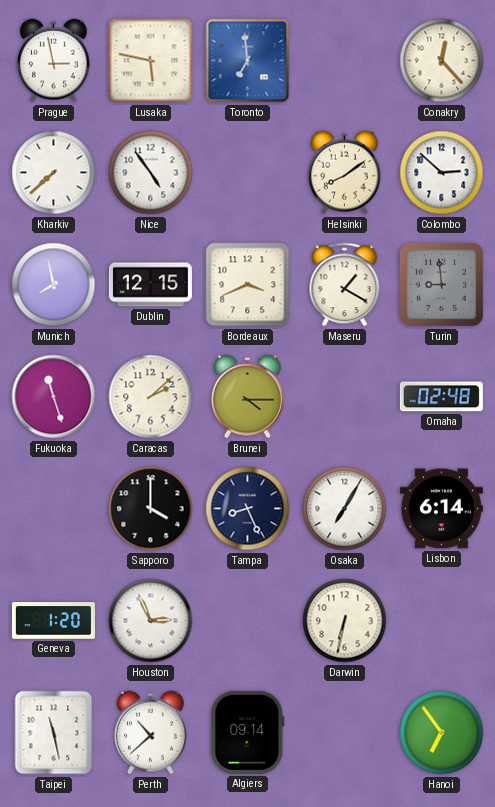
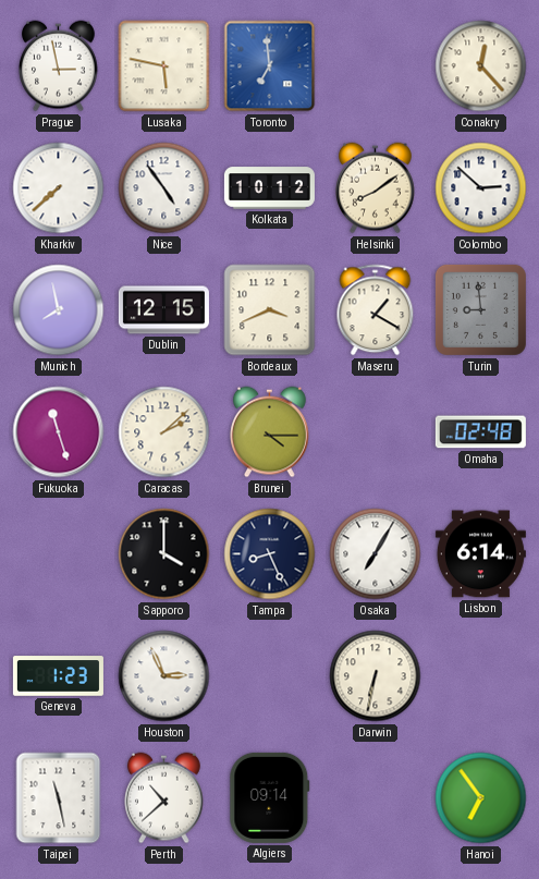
Kolkata: none -> 10:12 (269, 188)
Geneva: 1:20 -> 1:23 (58, 676)
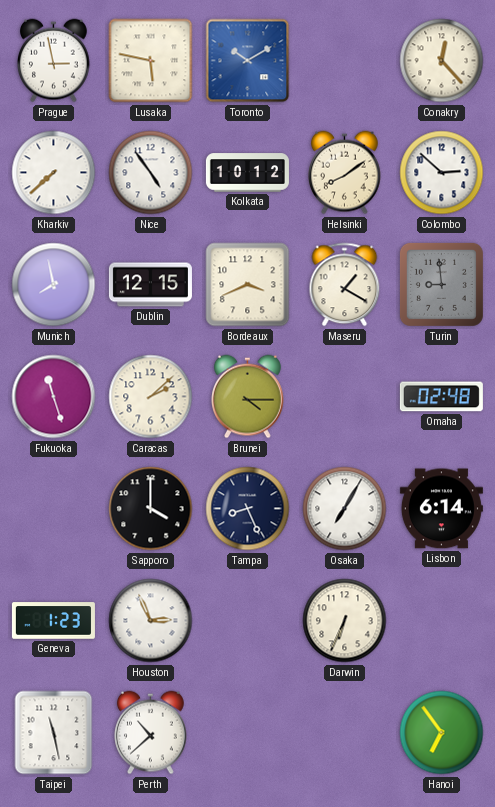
Toronto: 6:59 -> 10:10 (248, 61)
Darwin: 6:32 -> 6:34 (345, 621)
Algiers: 09:14 -> none (270, 797)
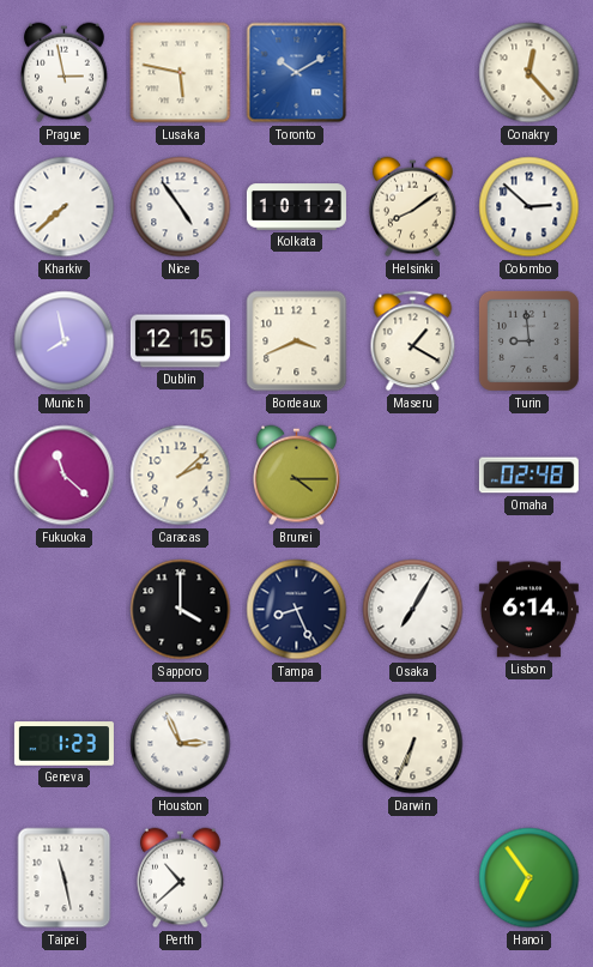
Fukuoka: 11:27 -> 11:22 (65, 476)
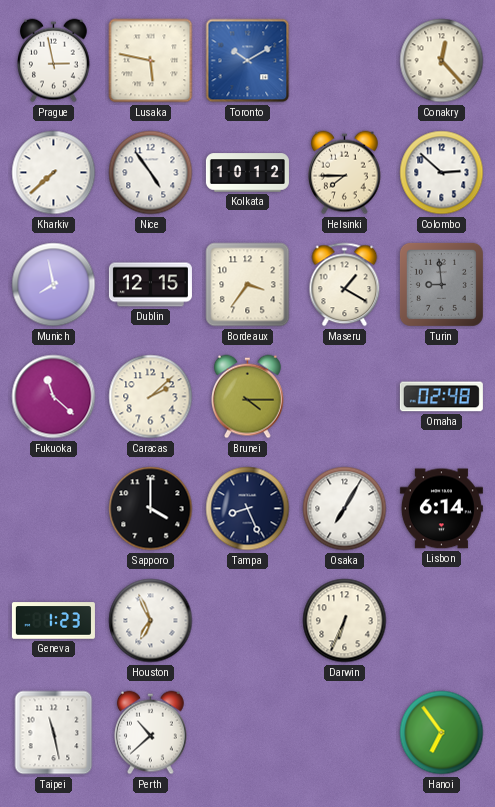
Helsinki: 8:09 -> 7:45 (345, 173)
Bordeaux: 3:41 -> 3:36 (248, 285)
Houston: 2:56 -> 6:56 (151, 621)
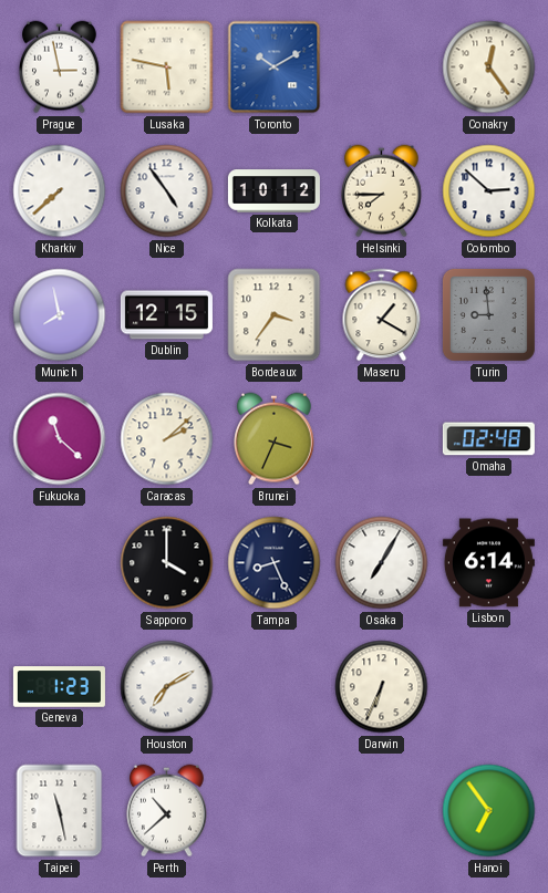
Conakry: 12:23 -> 12:24 (489, 68)
Brunei: 4:15 -> 3:34 (275, 439)
Houston: 6:56 -> 7:10 (167, 687)
